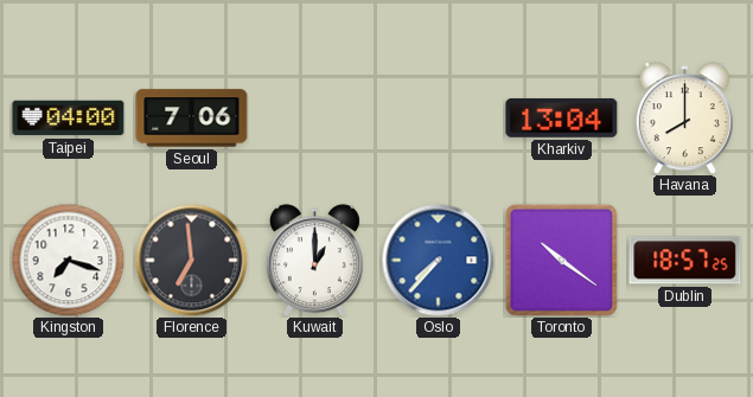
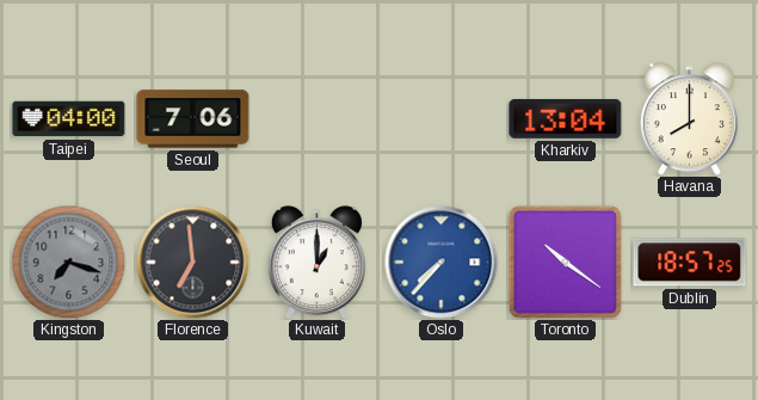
Kingston dial: white -> grey (68, 261)
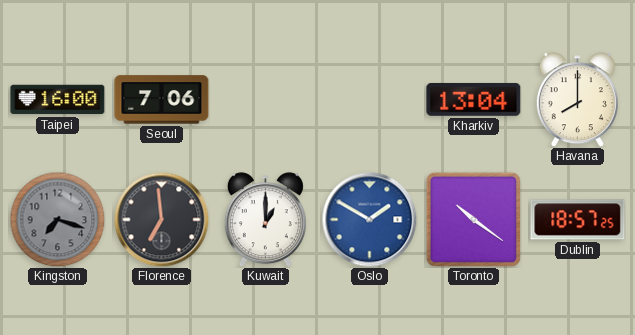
Taipei: 04:00 -> 16:00 (58, 100)
Oslo: 7:37 -> 1:50 (369, 219)
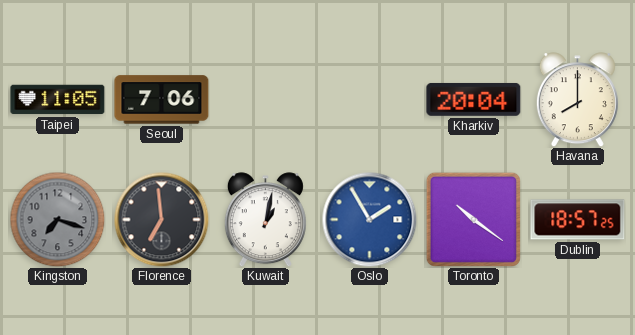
Taipei: 16:00 -> 11:05 (58, 100)
Kharkiv: 13:04 -> 20:04 (474, 99)
Kuwait: 1:00 -> 1:02 (265, 220)
Oslo: 1:50 -> 1:55 (369, 219)
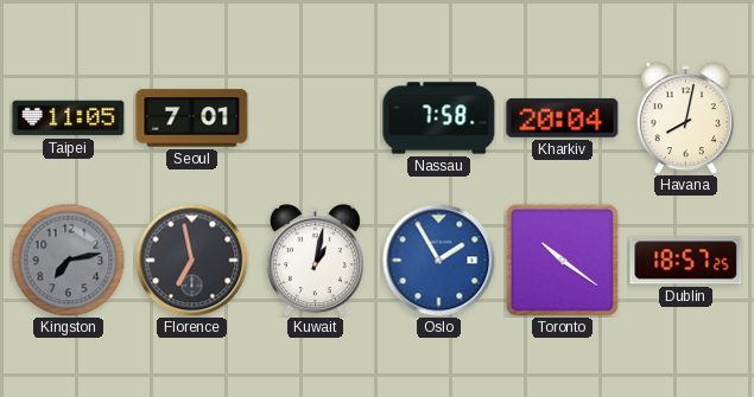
Seoul: 7:06 -> 7:01 (192, 119)
Nassau: none -> 7:58 (439, 119)
Havana: 8:00 -> 8:02 (685, 119)
Kingston: 7:18 -> 7:13 (68, 260)
Florence: 6:59 -> 6:58 (191, 260)
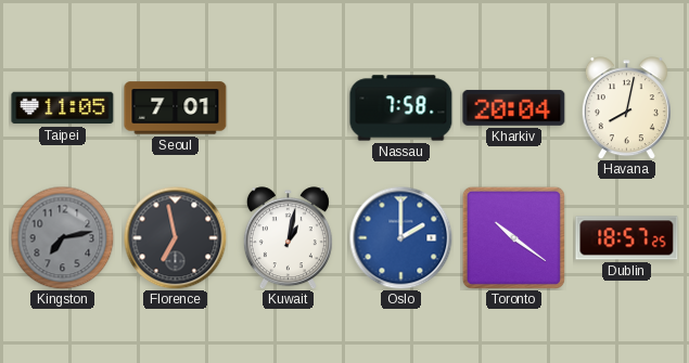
Oslo: 1:55 -> 2:00 (400, 237)
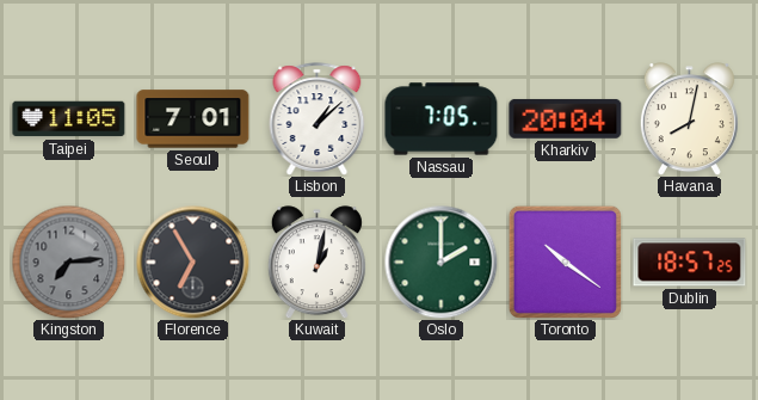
Lisbon: none -> 1:08 (318, 119)
Nassau: 7:58 -> 7:05 (442, 119)
Kingston: 7:13 -> 7:14 (68, 261)
Florence: 6:58 -> 6:55 (192, 261)
Oslo dial: blue -> green (440, 261)
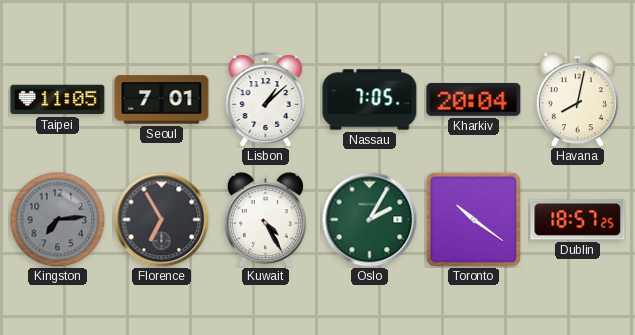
Kuwait: 1:02 -> 4:25 (265, 220)
Oslo: 2:00 -> 2:05 (369, 219)
